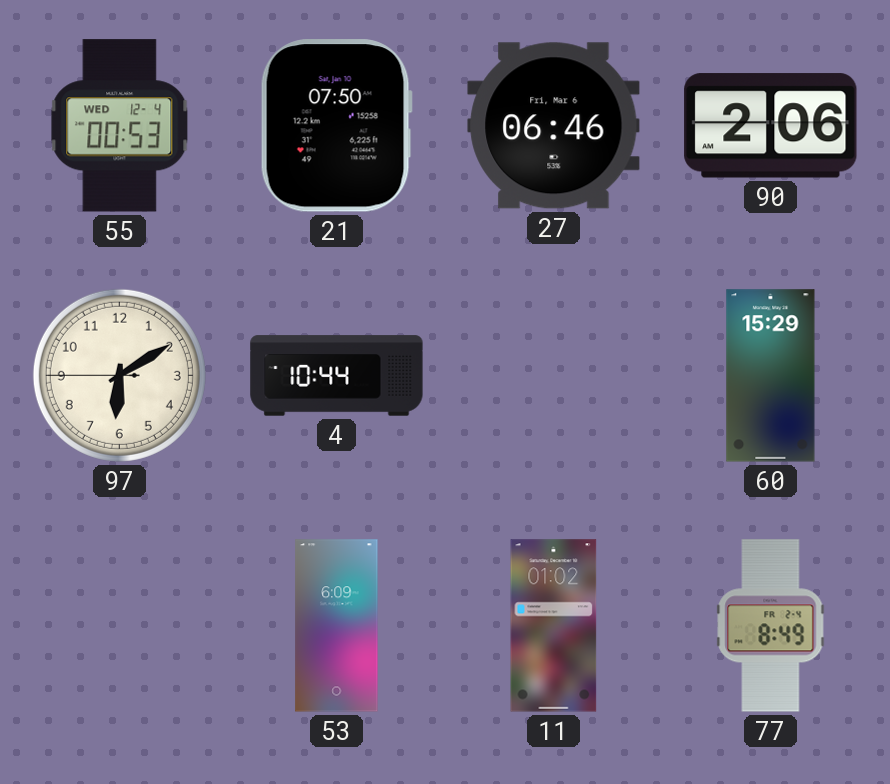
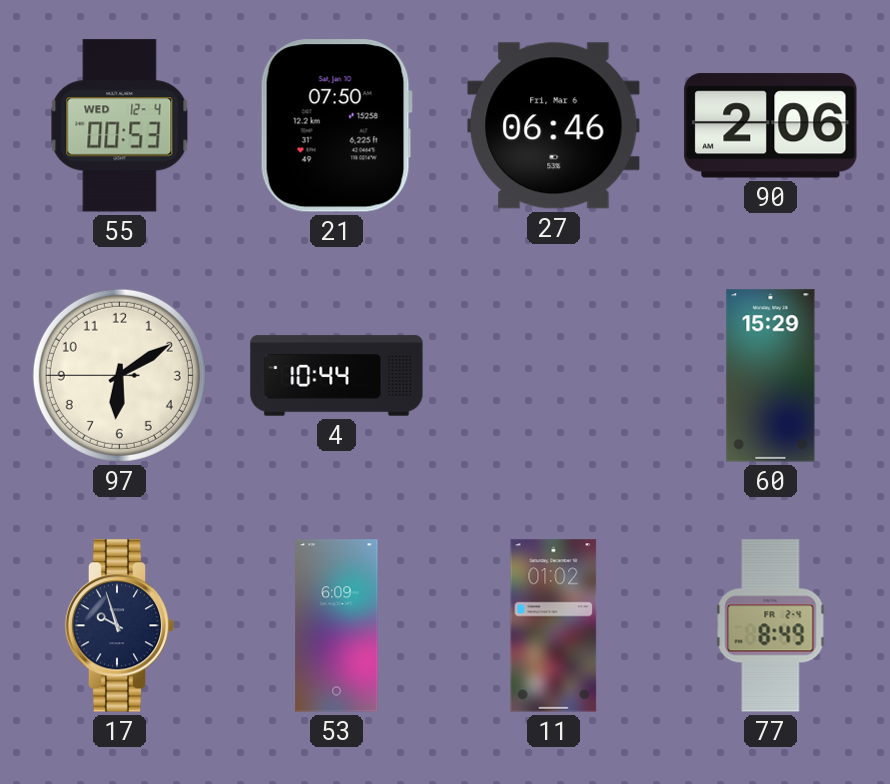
17: none -> 9:57 (120, 626)
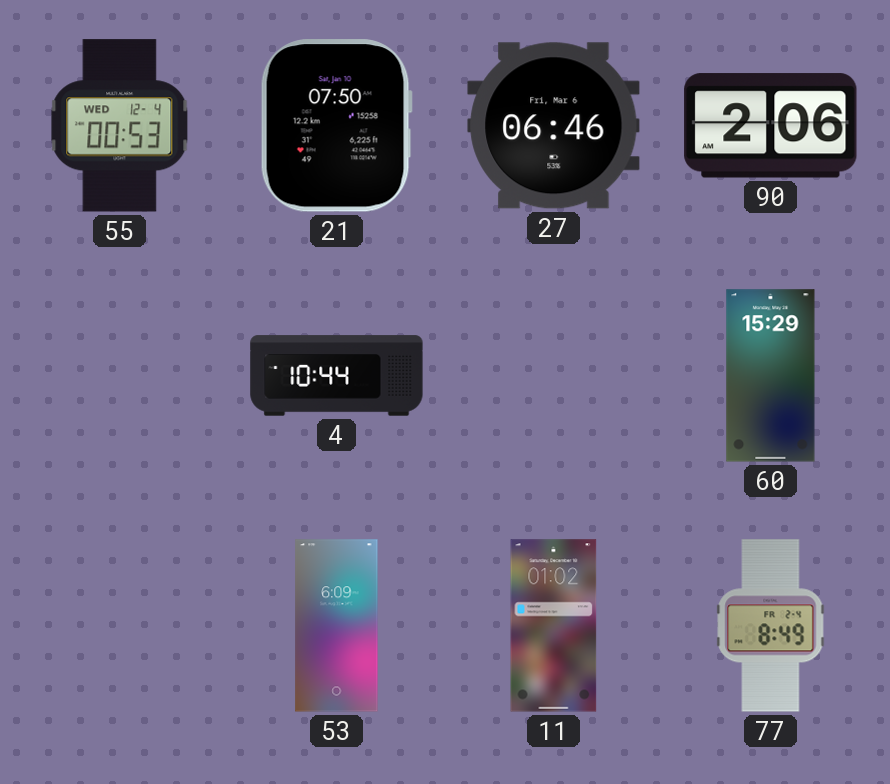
97: 6:09 -> none (119, 375)
17: 9:57 -> none (120, 626)
